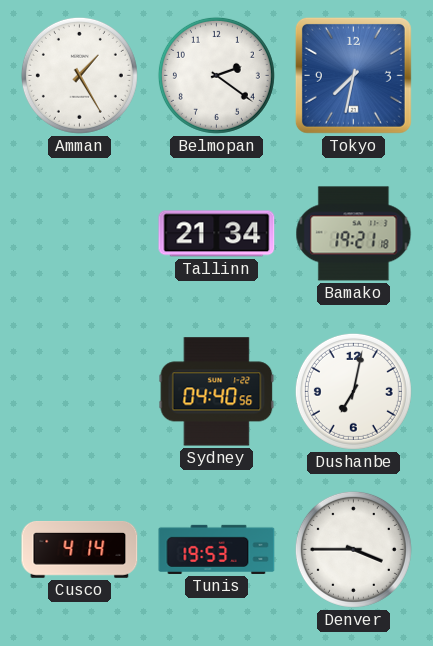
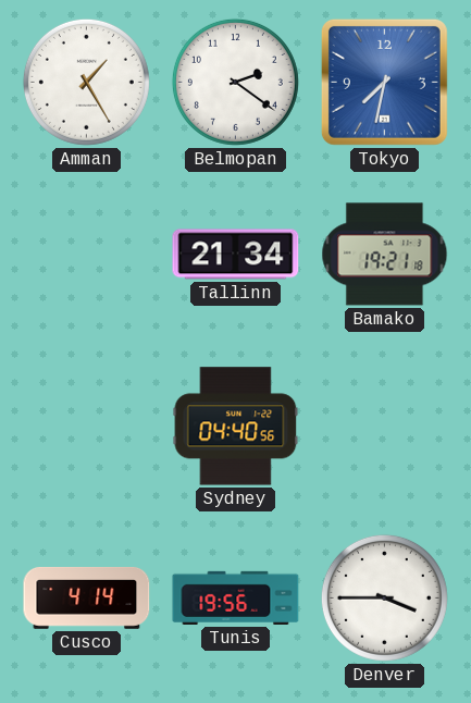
Dushanbe: 7:02 -> none (353, 391)
Tunis: 19:53 -> 19:56 (236, 597)
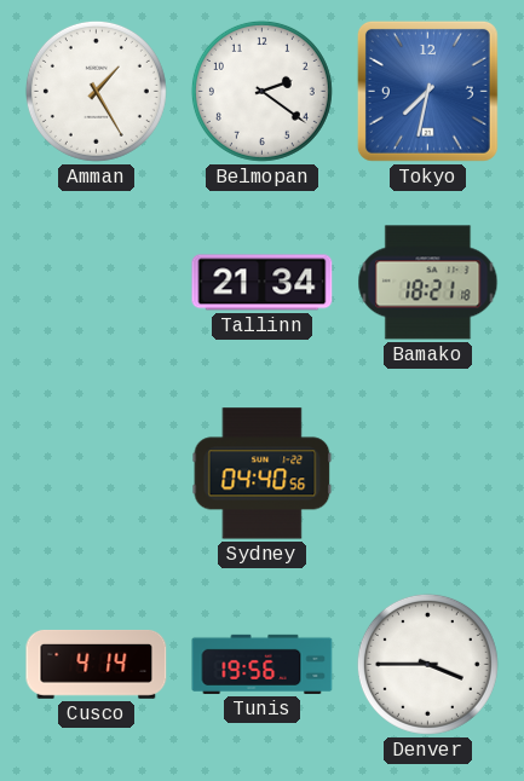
Bamako: 19:21 -> 18:21 (428, 283)
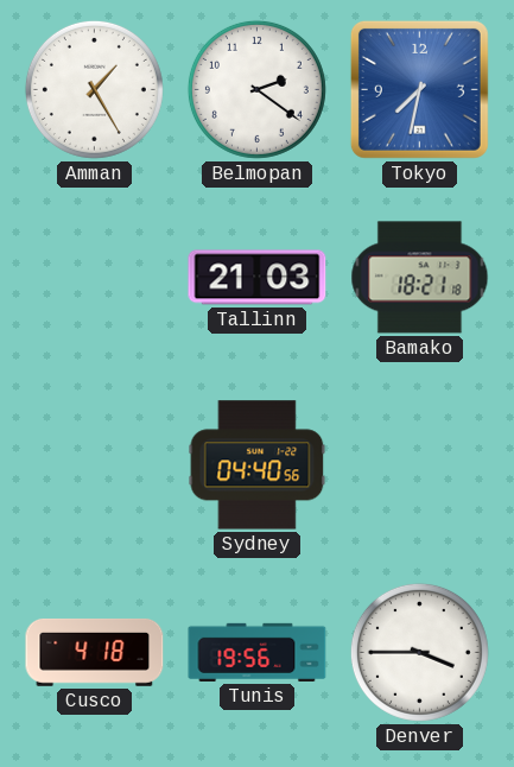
Tallinn: 21:34 -> 21:03 (258, 278)
Cusco: 4:14 -> 4:18 (95, 652)
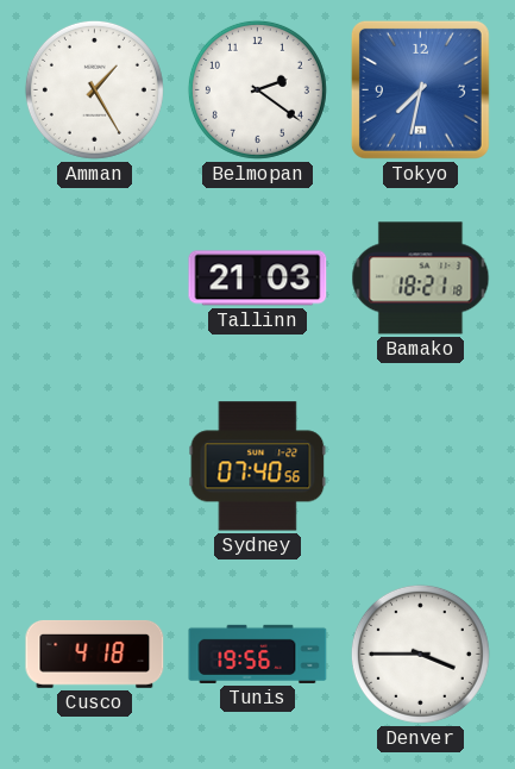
Sydney: 04:40 -> 07:40 (258, 467)
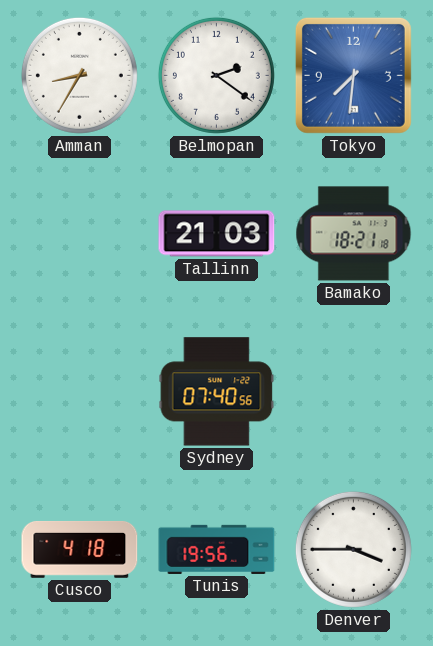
Amman: 1:25 -> 8:35 (79, 75)
Tokyo: 7:32 -> 7:31 (353, 75)
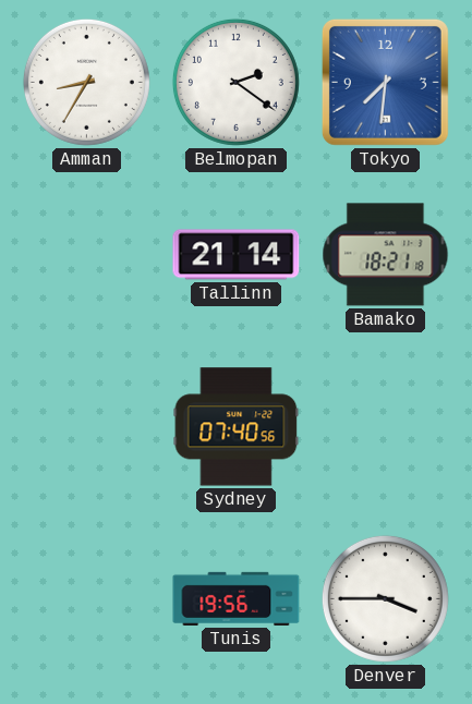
Tallinn: 21:03 -> 21:14 (237, 255)
Cusco: 4:18 -> none (80, 549)
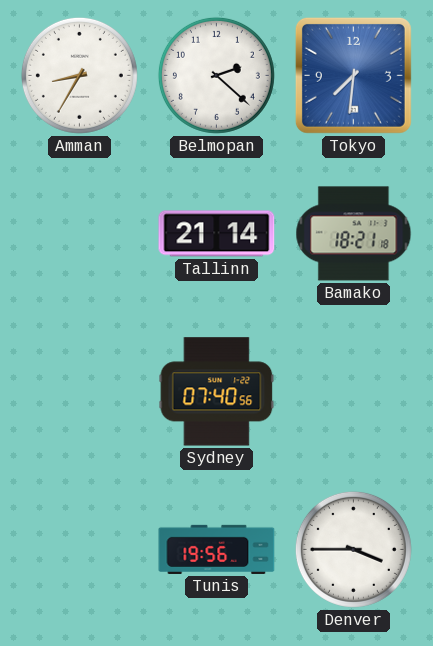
Belmopan: 2:21 -> 2:22 (216, 75)
